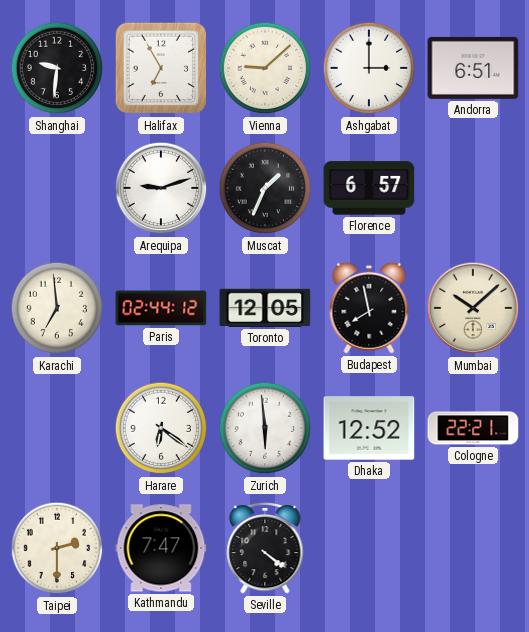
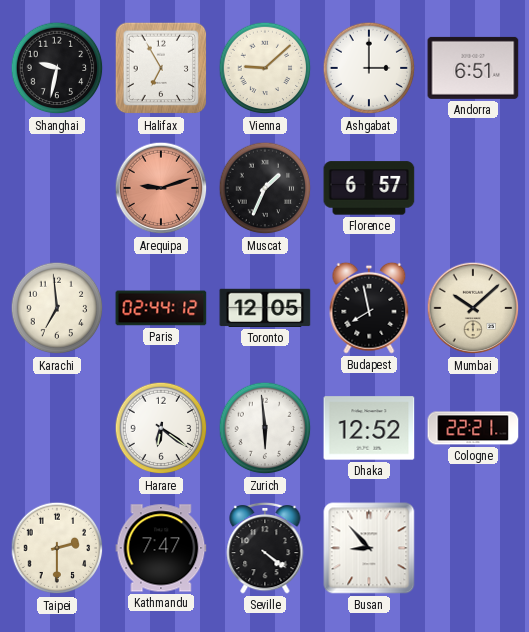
Shanghai: 9:31 -> 9:32 (57, 68)
Arequipa dial: white -> salmon (161, 188)
Busan: none -> 8:53 (369, 548)
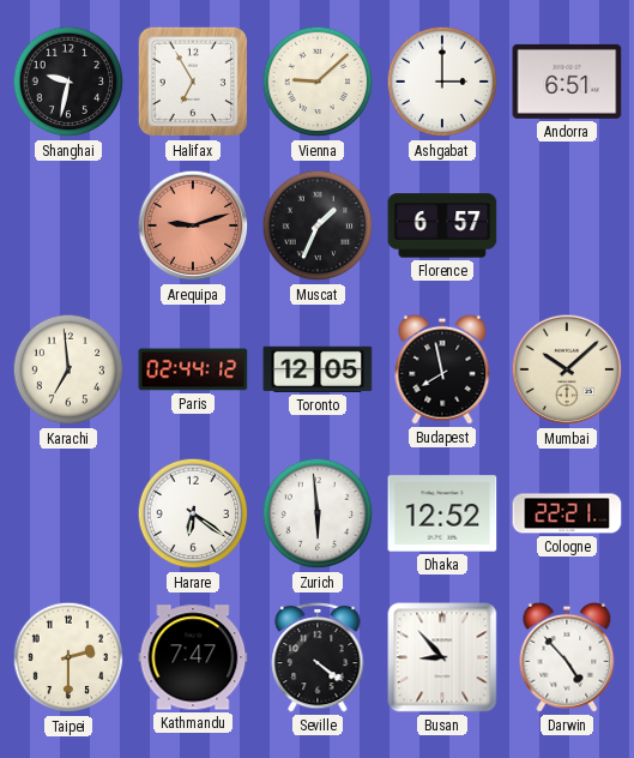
Darwin: none -> 4:53 (567, 657)
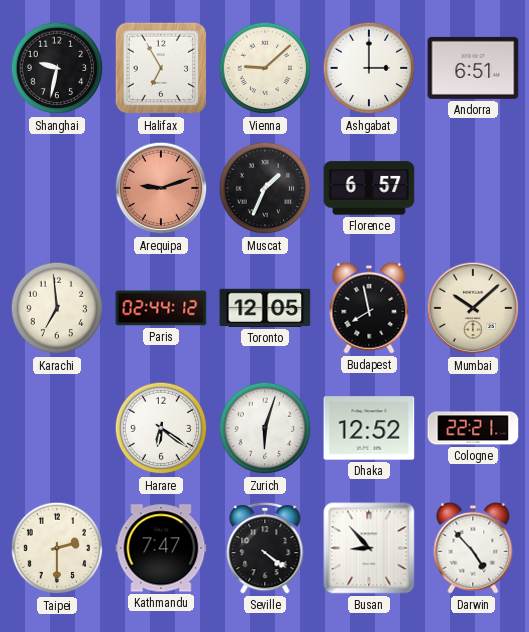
Zurich: 5:59 -> 6:03 (265, 428)
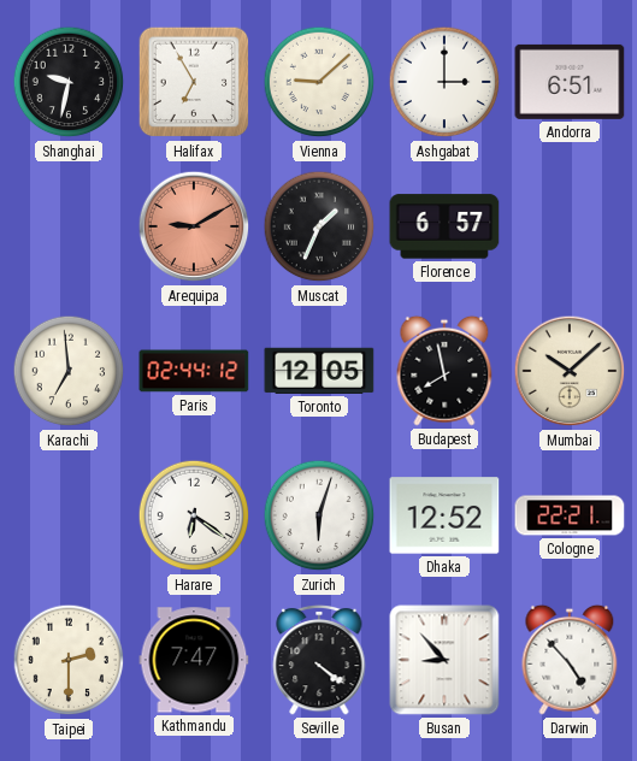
Arequipa: 9:12 -> 9:10 (194, 226)
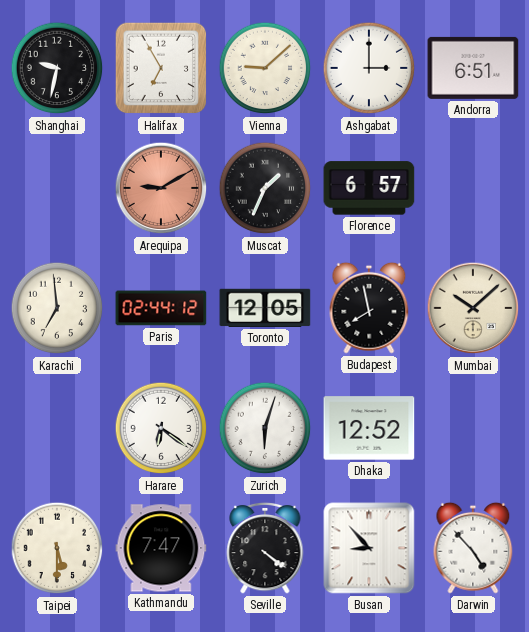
Cologne: 22:21 -> none (570, 515)
Taipei: 2:30 -> 5:30 (57, 548)
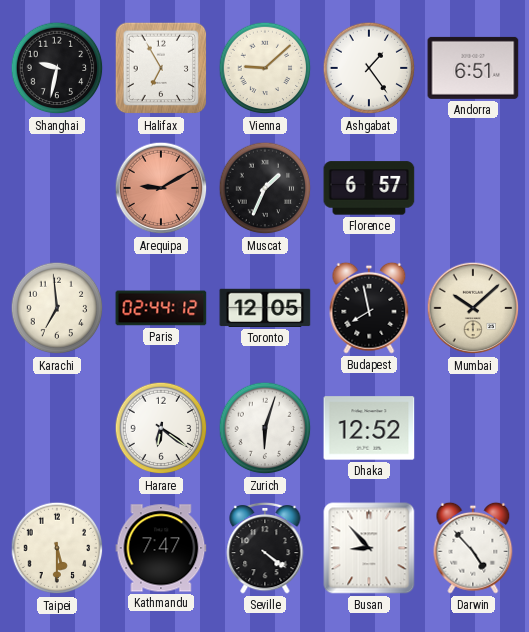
Ashgabat: 3:00 -> 1:24 (369, 68)
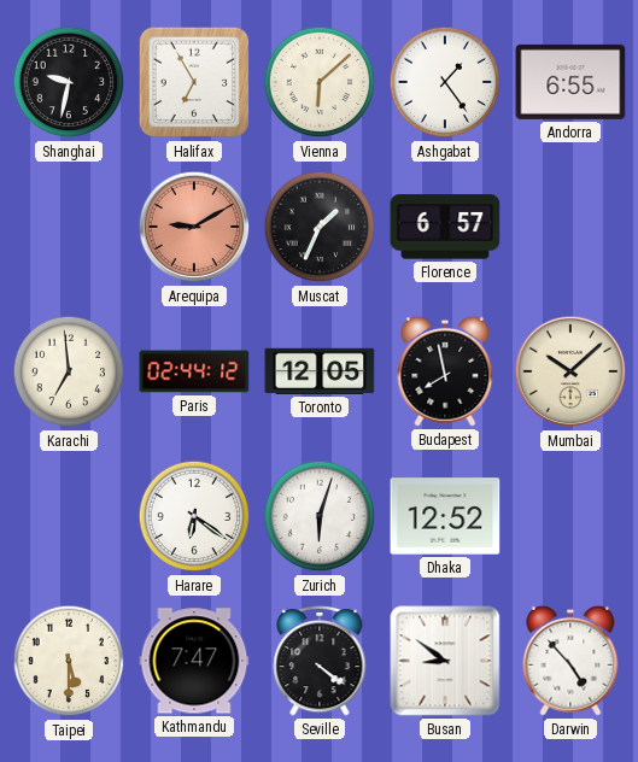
Vienna: 9:08 -> 6:08 (320, 82)
Andorra: 6:51 -> 6:55 (570, 82)
Busan: 8:53 -> 8:51 (445, 661)
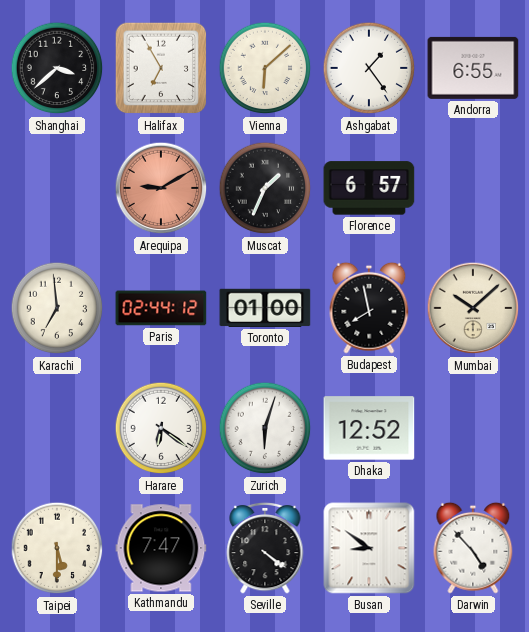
Shanghai: 9:32 -> 3:38 (57, 68)
Toronto: 12:05 -> 01:00 (265, 308)
